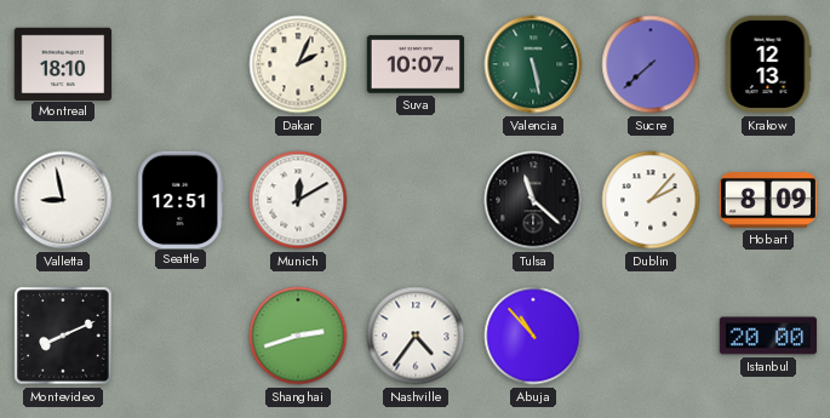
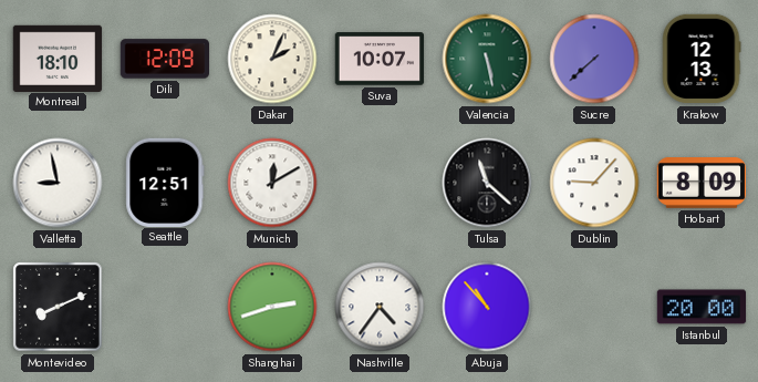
Dili: none -> 12:09 (164, 59)
Dublin: 2:07 -> 9:07 (594, 183)
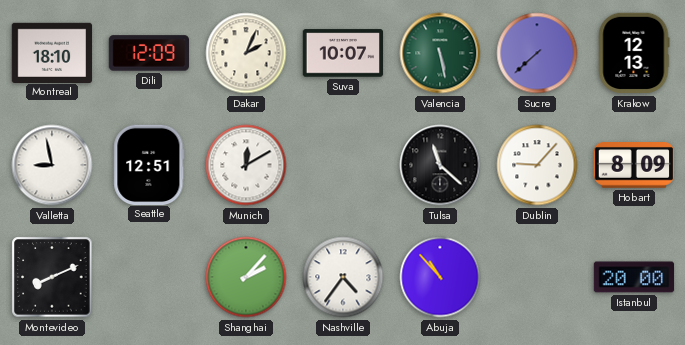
Shanghai: 2:42 -> 2:07 (246, 277)
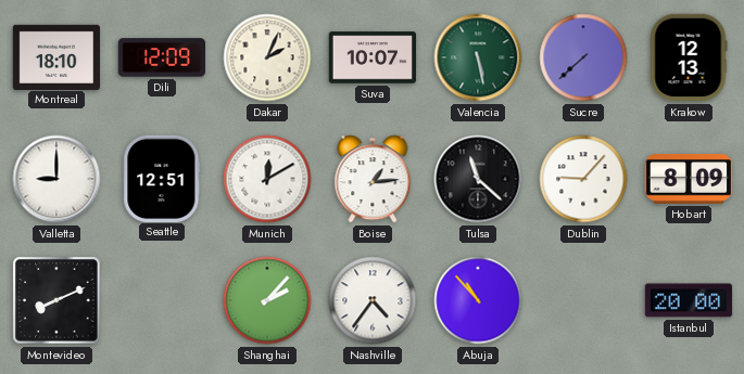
Valletta: 8:58 -> 9:00 (56, 179)
Boise: none -> 1:14 (373, 179)
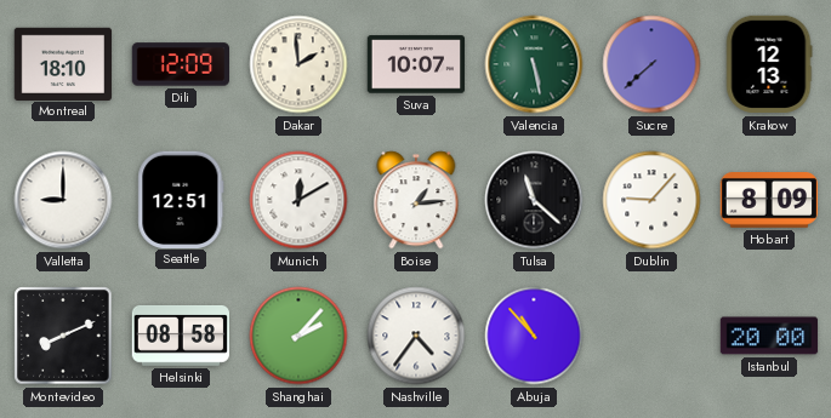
Dakar: 2:04 -> 1:59 (298, 64)
Helsinki: none -> 08:58 (180, 336)
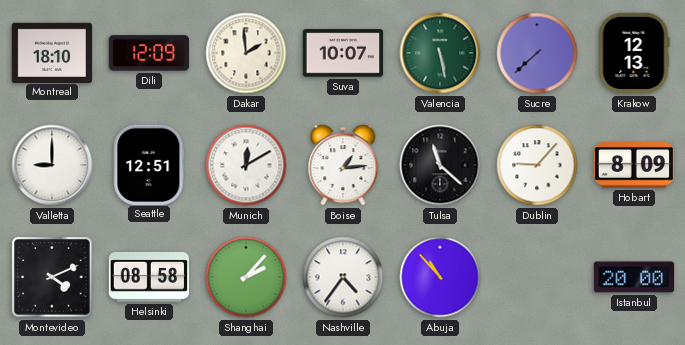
Montevideo: 8:11 -> 4:11 (52, 277)
